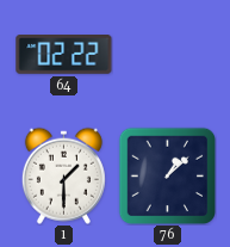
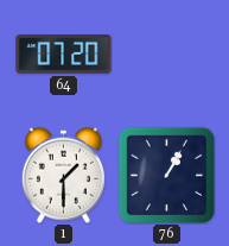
64: 02:22 -> 07:20 (64, 55)
76: 1:08 -> 1:05 (166, 175)
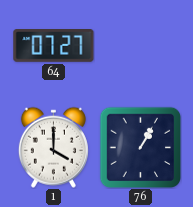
64: 07:20 -> 07:27 (54, 46)
1: 1:30 -> 4:00 (53, 147)
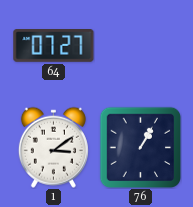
1: 4:00 -> 3:09 (53, 147)
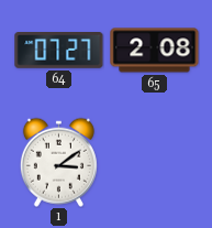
65: none -> 2:08 (155, 51)
76: 1:05 -> none (140, 147)
